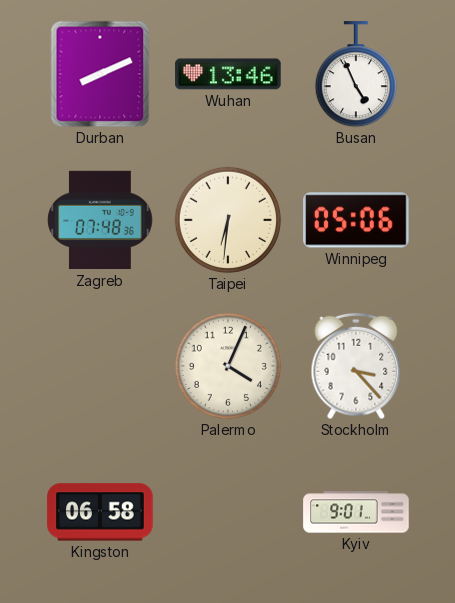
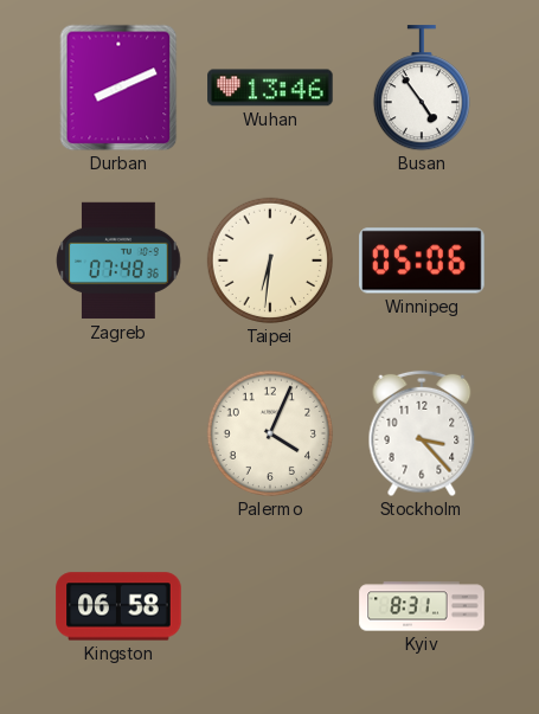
Busan: 4:56 -> 4:54 (422, 89)
Kyiv: 9:01 -> 8:31 (422, 606)
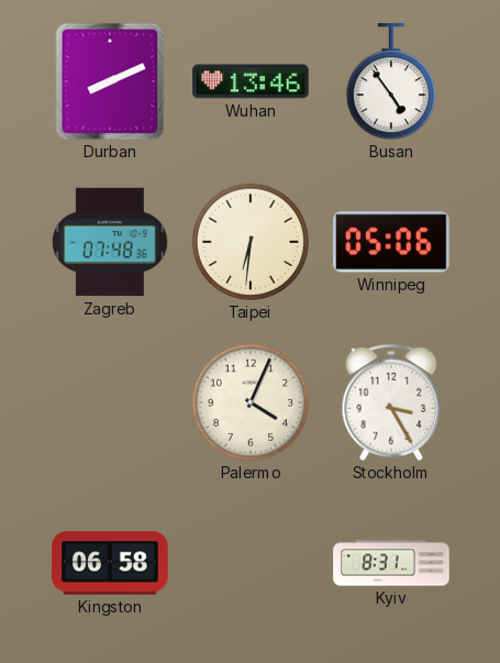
Stockholm: 3:23 -> 3:25 (391, 402)
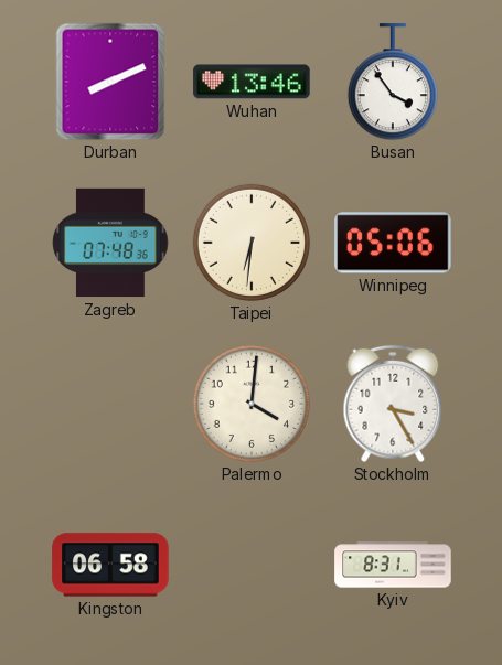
Busan: 4:54 -> 3:54 (393, 83)
Palermo: 4:04 -> 4:01 (252, 404)
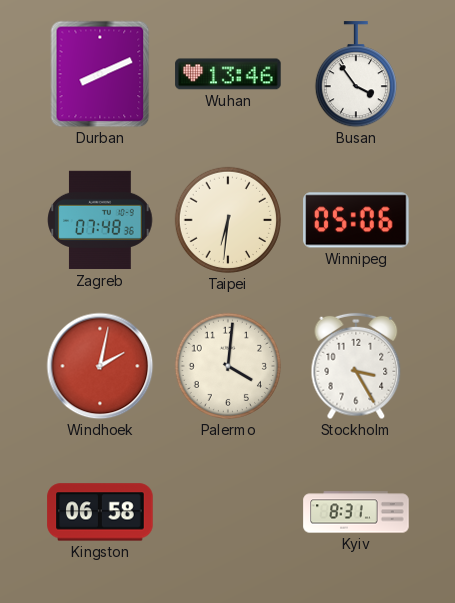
Windhoek: none -> 2:02 (100, 366)
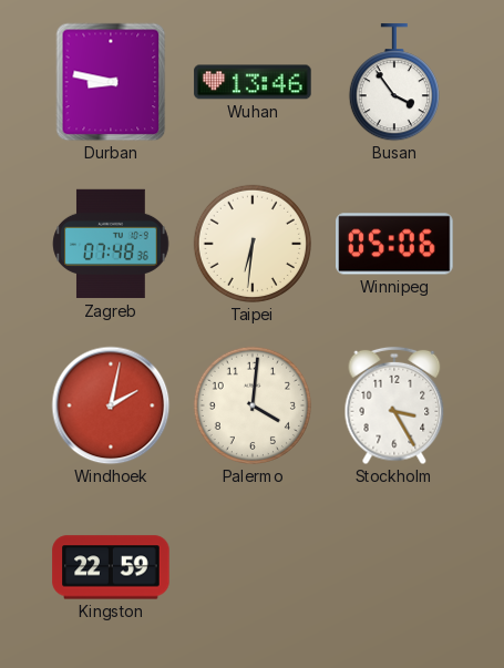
Durban: 8:11 -> 8:47 (111, 82)
Kingston: 06:58 -> 22:59 (111, 567)
Kyiv: 8:31 -> none (356, 512)
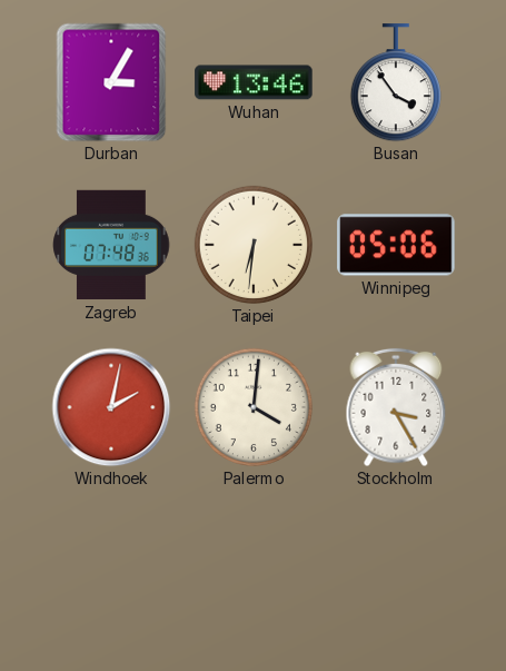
Durban: 8:47 -> 3:05 (111, 82)
Kingston: 22:59 -> none (111, 567)
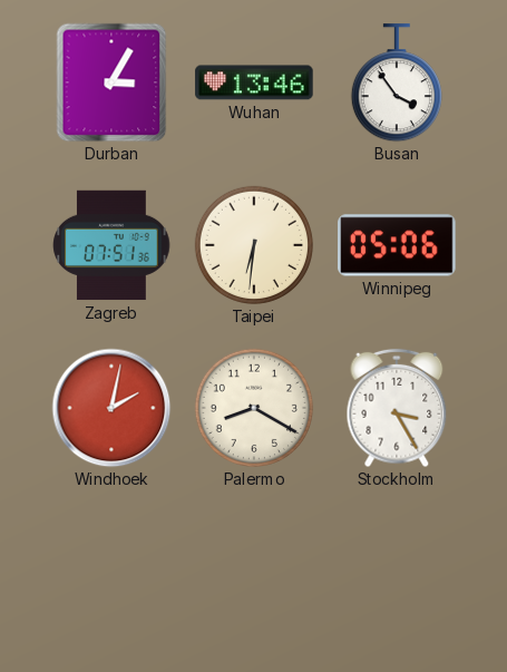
Zagreb: 07:48 -> 07:51 (111, 245)
Palermo: 4:01 -> 8:20 (254, 408)
